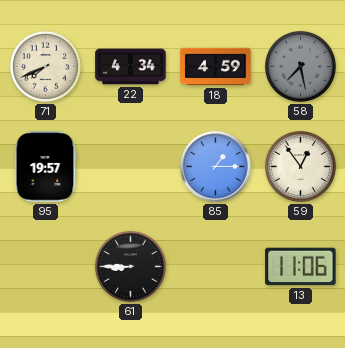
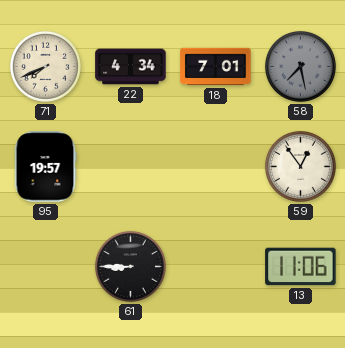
18: 4:59 -> 7:01 (216, 67)
85: 1:15 -> none (216, 167)
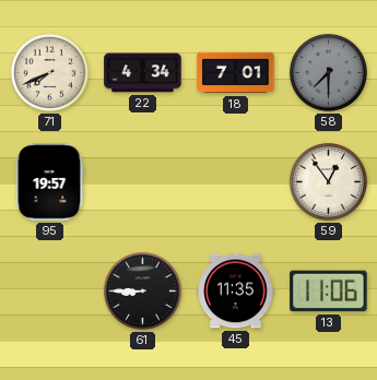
58: 7:28 -> 7:30 (328, 72)
45: none -> 11:35 (236, 292)
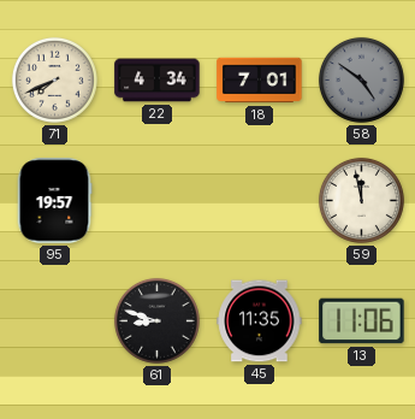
58: 7:30 -> 4:51 (361, 79)
59: 12:54 -> 11:58 (361, 200)
61: 8:45 -> 8:48 (156, 320)
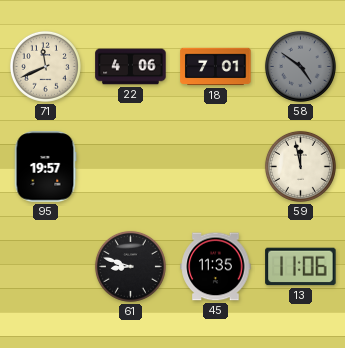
71: 7:41 -> 11:41 (45, 66)
22: 4:34 -> 4:06 (131, 67)
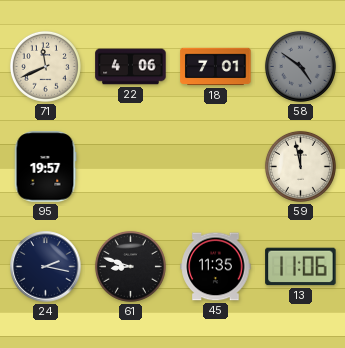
24: none -> 2:17 (46, 267)
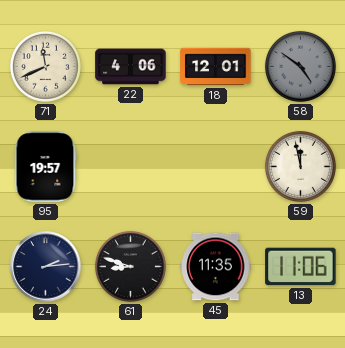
18: 7:01 -> 12:01 (216, 67)
24: 2:17 -> 2:14 (46, 267)
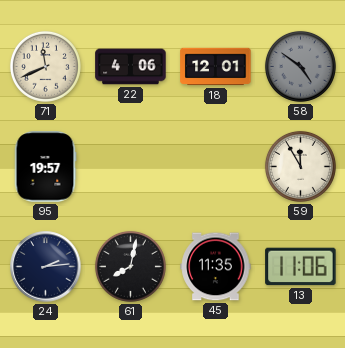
59: 11:58 -> 11:55 (300, 166)
61: 8:48 -> 8:02 (130, 266)
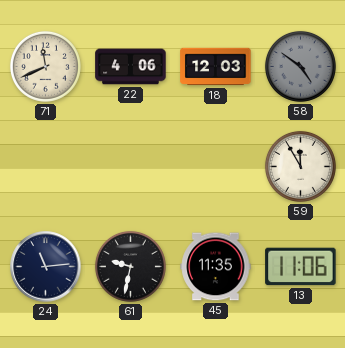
18: 12:01 -> 12:03 (216, 67)
95: 19:57 -> none (45, 167)
24: 2:14 -> 11:14 (46, 267)
61: 8:02 -> 9:32 (130, 266)
